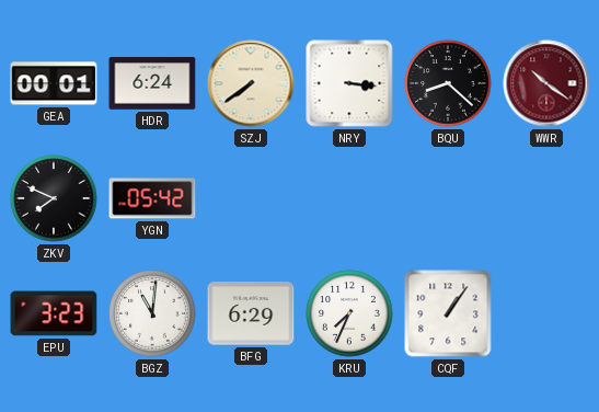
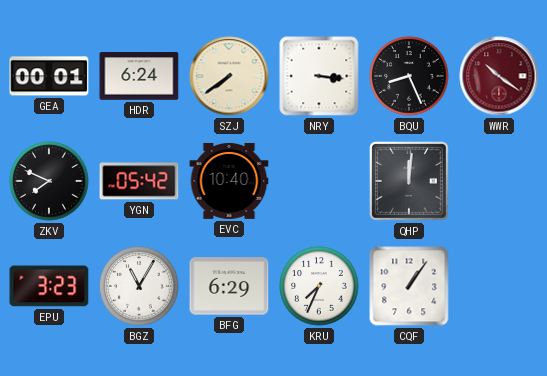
BQU: 8:22 -> 8:26 (409, 76)
EVC: none -> 10:40 (229, 181)
QHP: none -> 12:01 (409, 181)
BGZ: 11:01 -> 11:05 (139, 286)
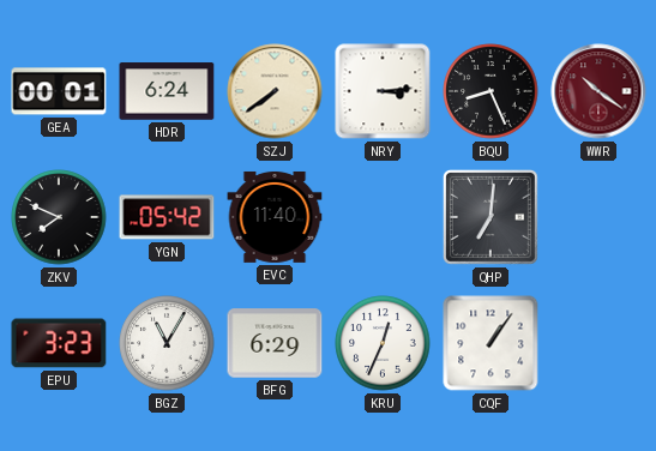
NRY: 3:16 -> 3:14 (383, 91)
EVC: 10:40 -> 11:40 (275, 217)
QHP: 12:01 -> 7:01 (491, 217)
KRU: 7:34 -> 12:34 (383, 343)
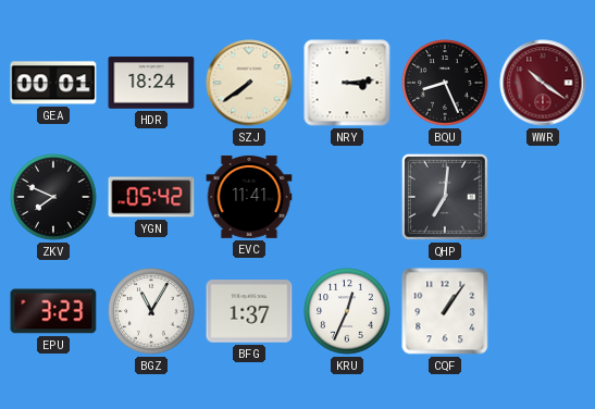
HDR: 6:24 -> 18:24 (151, 83)
EVC: 11:40 -> 11:41 (249, 197)
BFG: 6:29 -> 1:37 (249, 311)
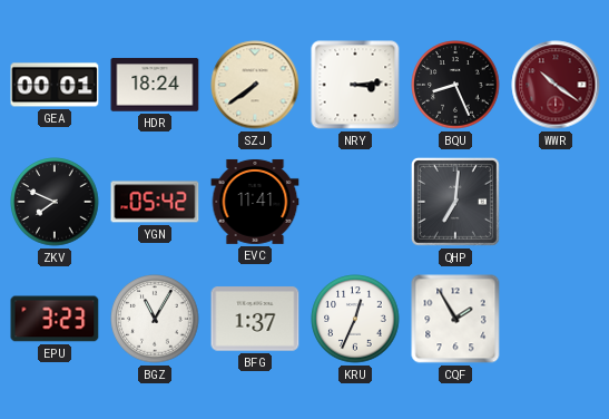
CQF: 1:06 -> 1:55 (455, 319)
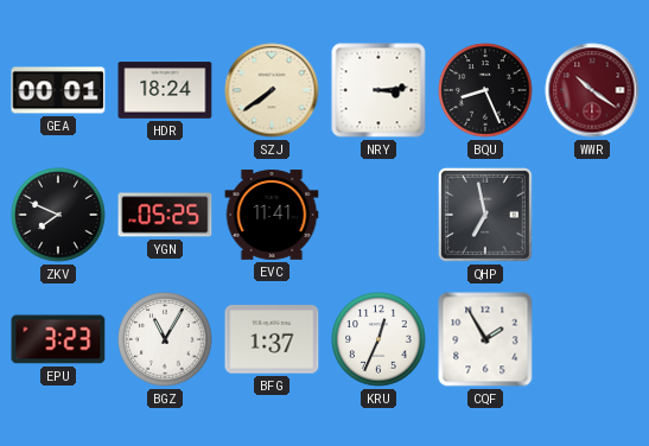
YGN: 05:42 -> 05:25 (165, 215)
QHP: 7:01 -> 6:58 (485, 215)
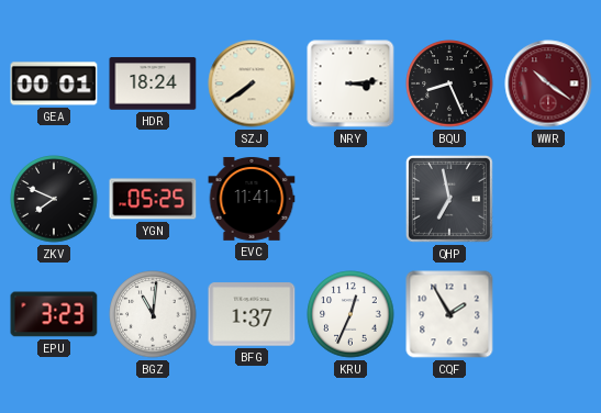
BGZ: 11:05 -> 11:01 (153, 314)
